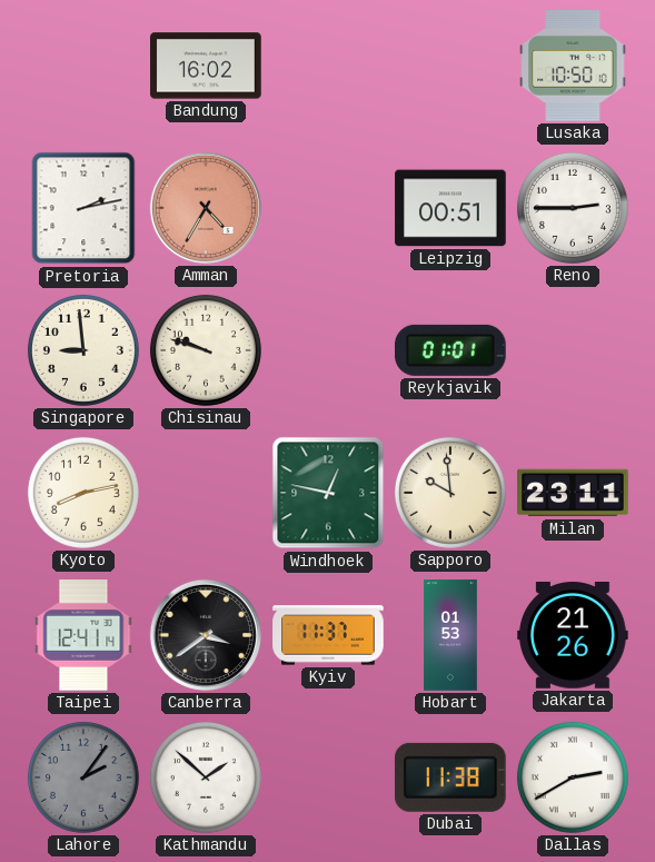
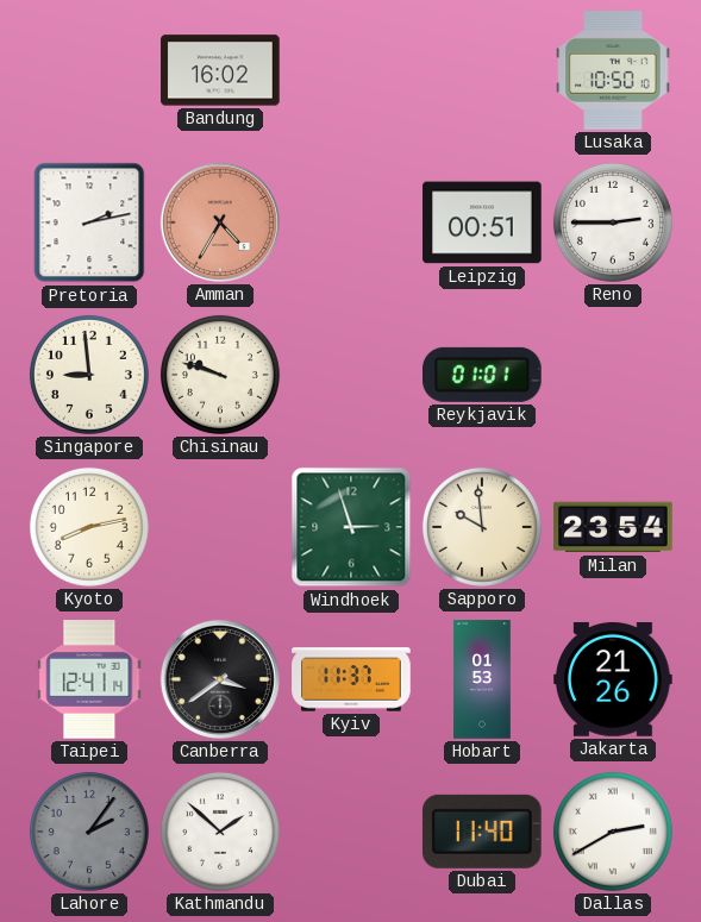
Windhoek: 12:47 -> 2:57 (351, 527)
Milan: 23:11 -> 23:54 (613, 527)
Dubai: 11:38 -> 11:40 (482, 832)
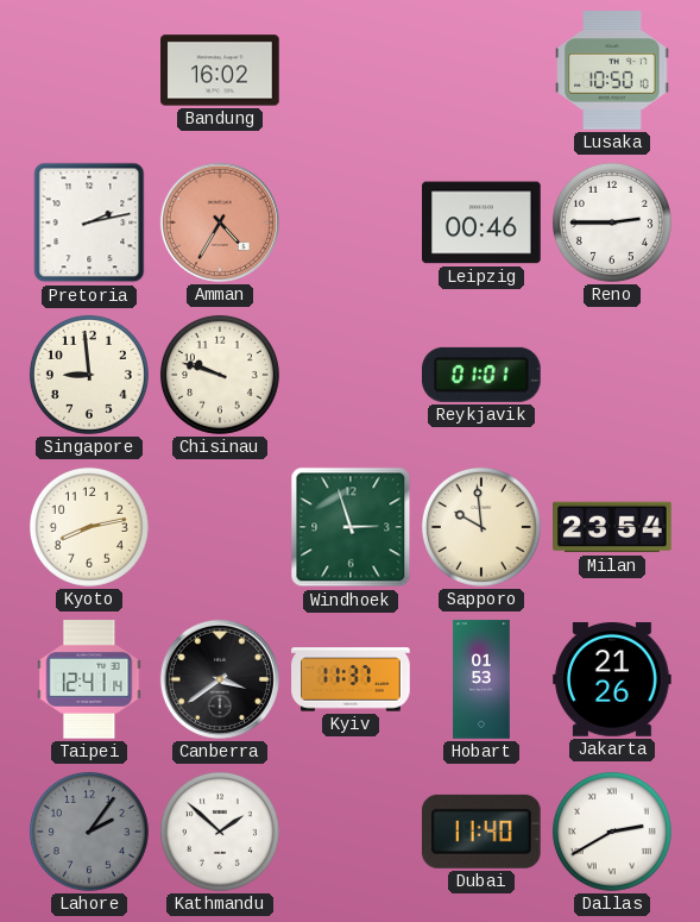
Leipzig: 00:51 -> 00:46 (481, 222)
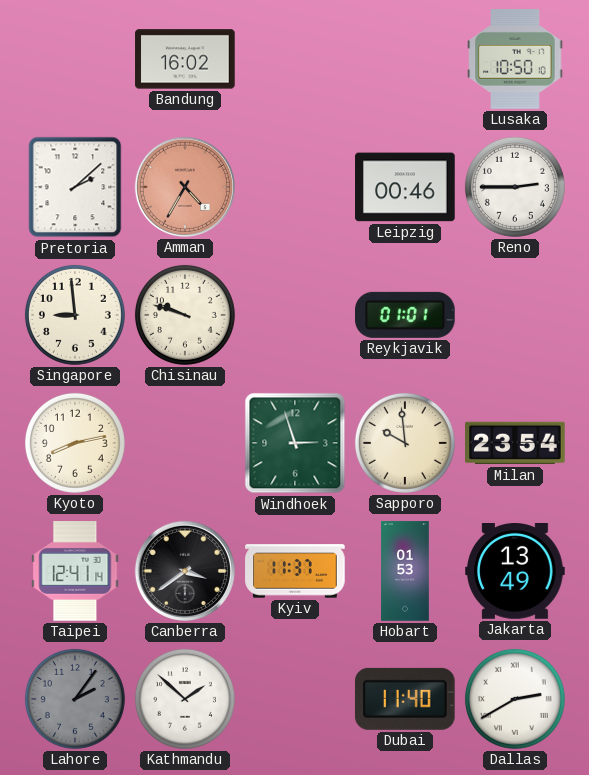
Pretoria: 2:13 -> 2:08 (75, 187)
Jakarta: 21:26 -> 13:49 (515, 572)
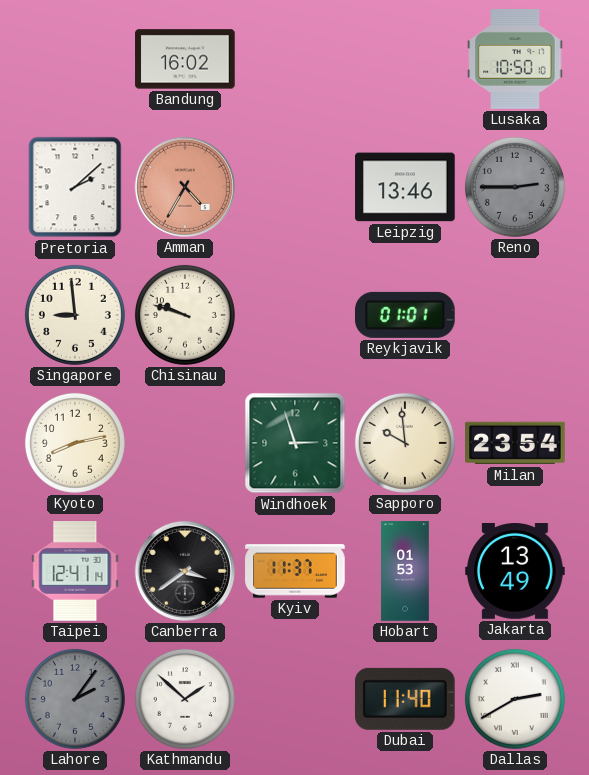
Leipzig: 00:46 -> 13:46 (405, 187)
Reno dial: white -> grey (515, 187)
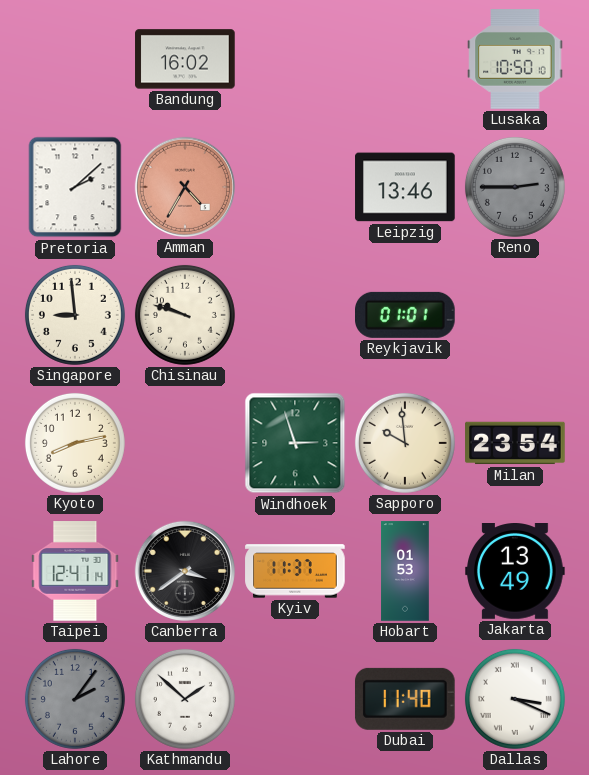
Dallas: 2:40 -> 3:19 (515, 699)
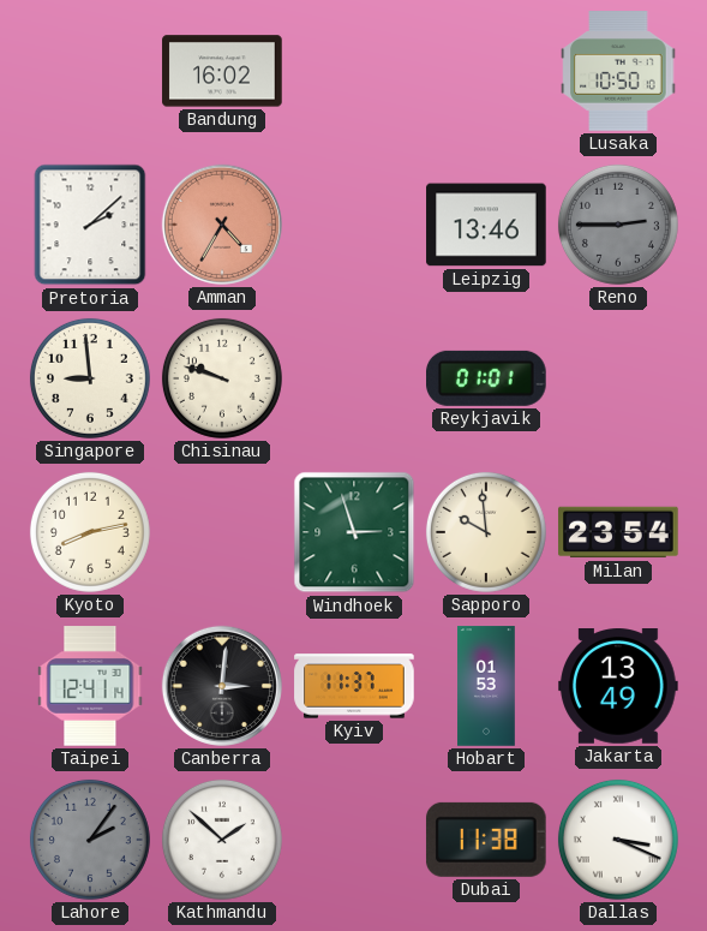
Canberra: 3:39 -> 3:01 (222, 686)
Dubai: 11:40 -> 11:38 (486, 840)
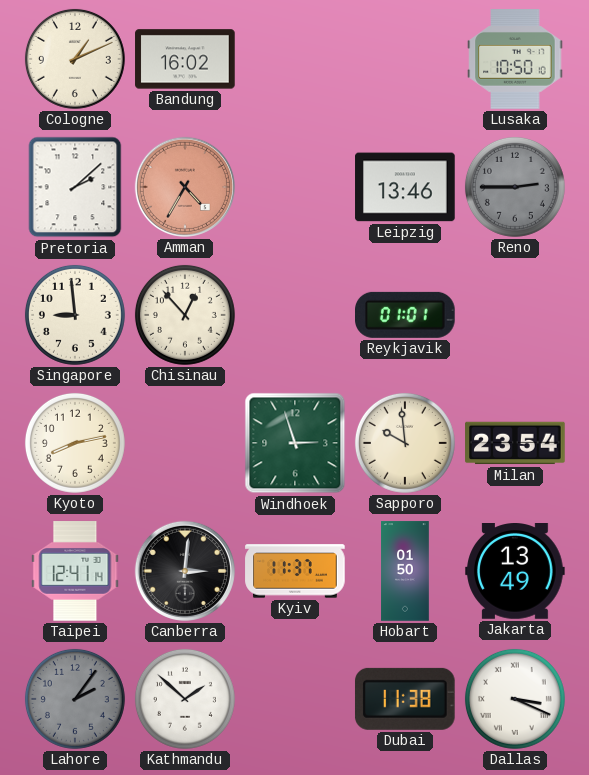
Cologne: none -> 1:11 (75, 59)
Chisinau: 9:48 -> 12:53 (185, 315)
Hobart: 01:53 -> 01:50 (405, 571)
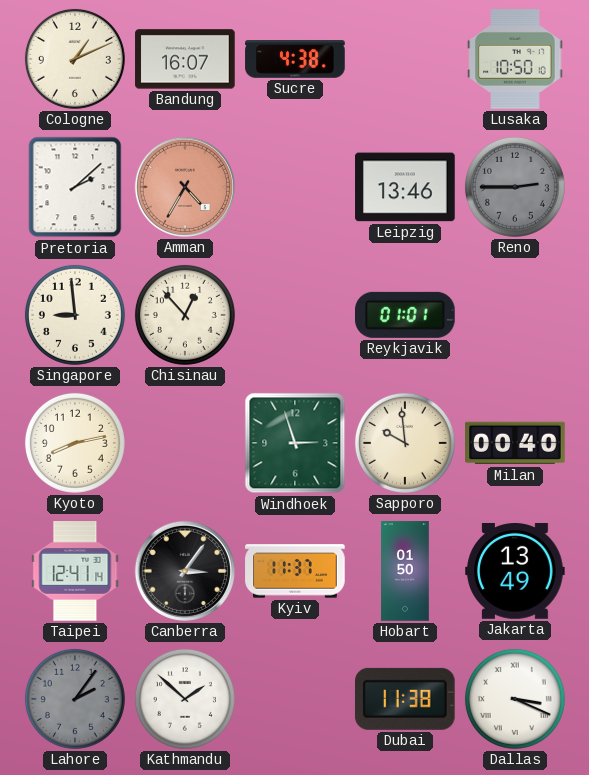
Bandung: 16:02 -> 16:07 (185, 59)
Sucre: none -> 4:38 (295, 59)
Milan: 23:54 -> 00:40 (515, 443)
Canberra: 3:01 -> 3:06 (185, 571)
